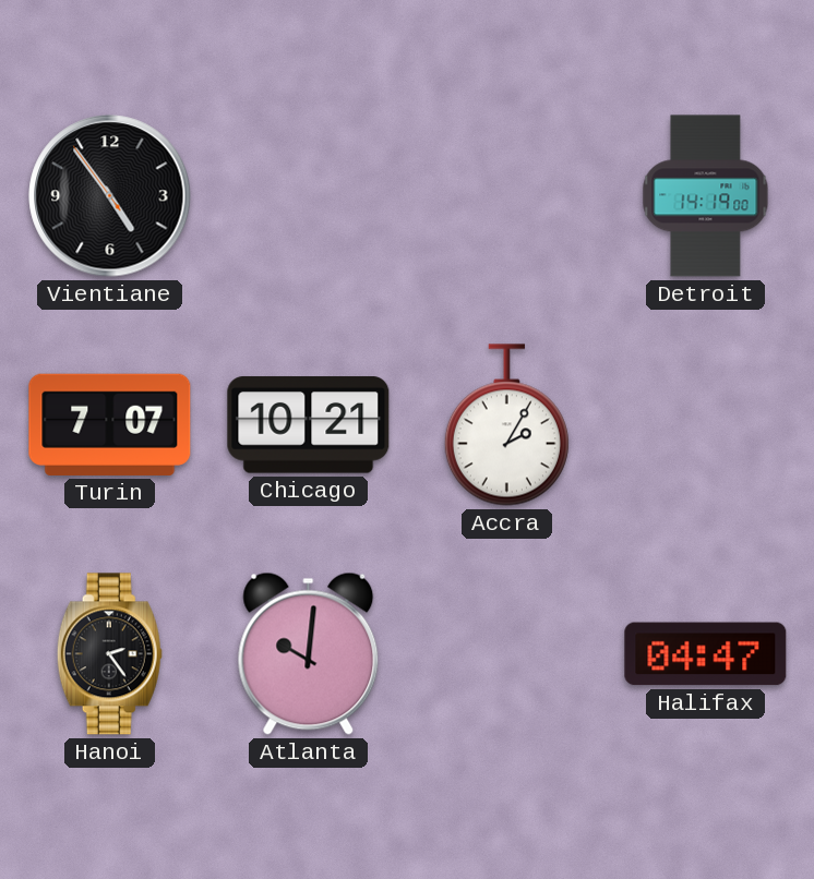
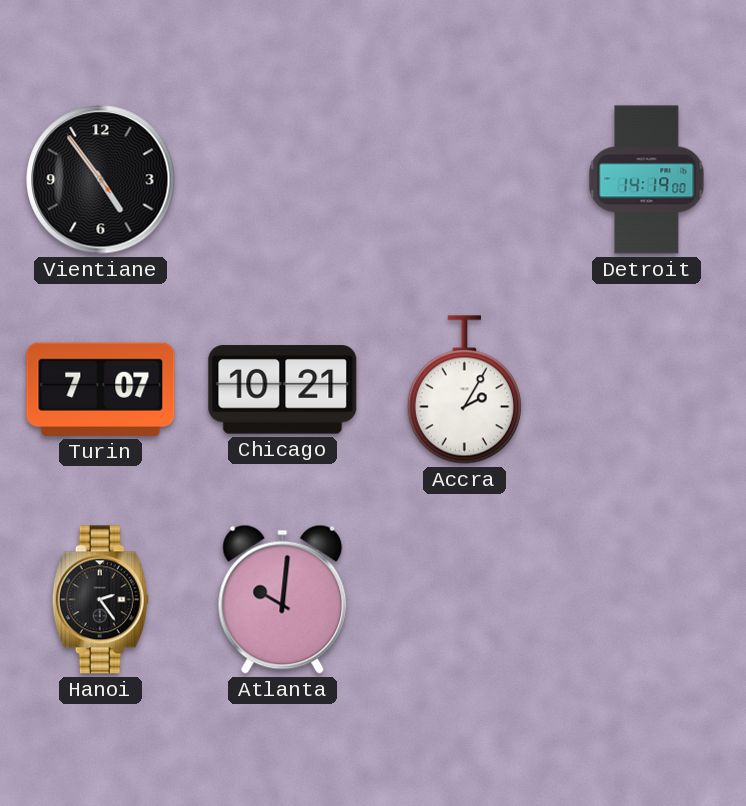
Halifax: 04:47 -> none (706, 654)
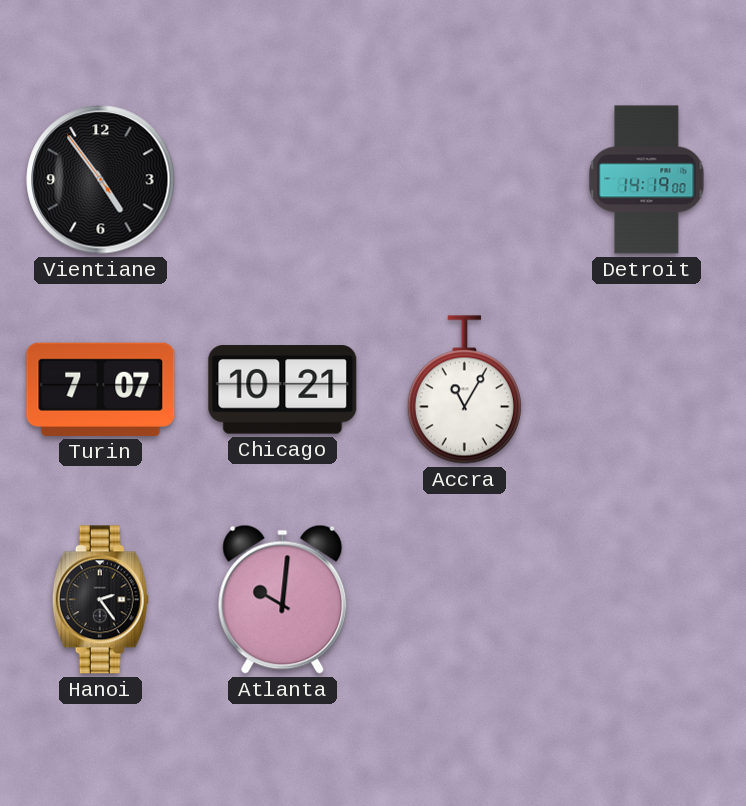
Accra: 2:05 -> 11:05 (464, 390)
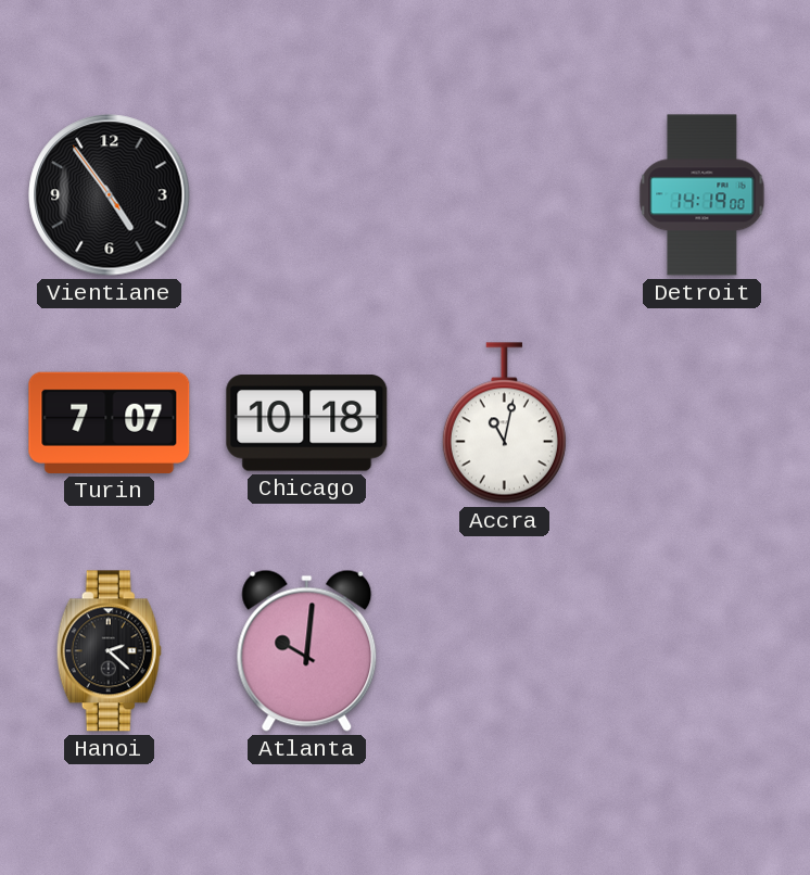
Chicago: 10:21 -> 10:18 (307, 423)
Accra: 11:05 -> 11:02 (504, 423)
Hanoi: 2:24 -> 2:22 (109, 651)
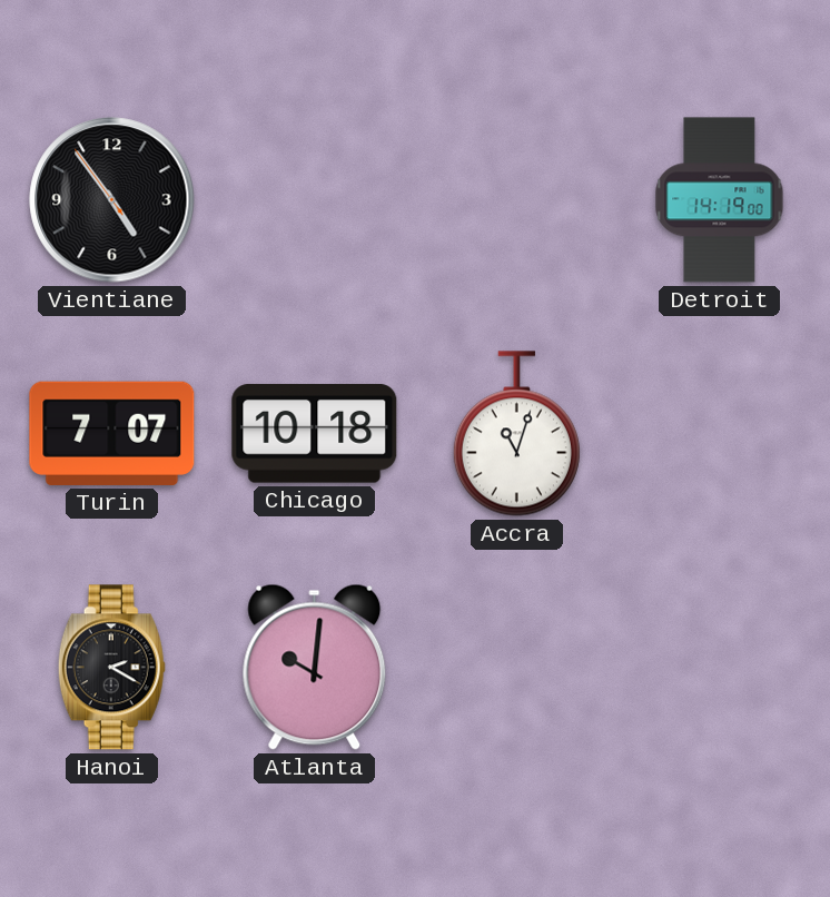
Accra: 11:02 -> 11:03 (516, 434)
Hanoi: 2:22 -> 2:20 (111, 668)
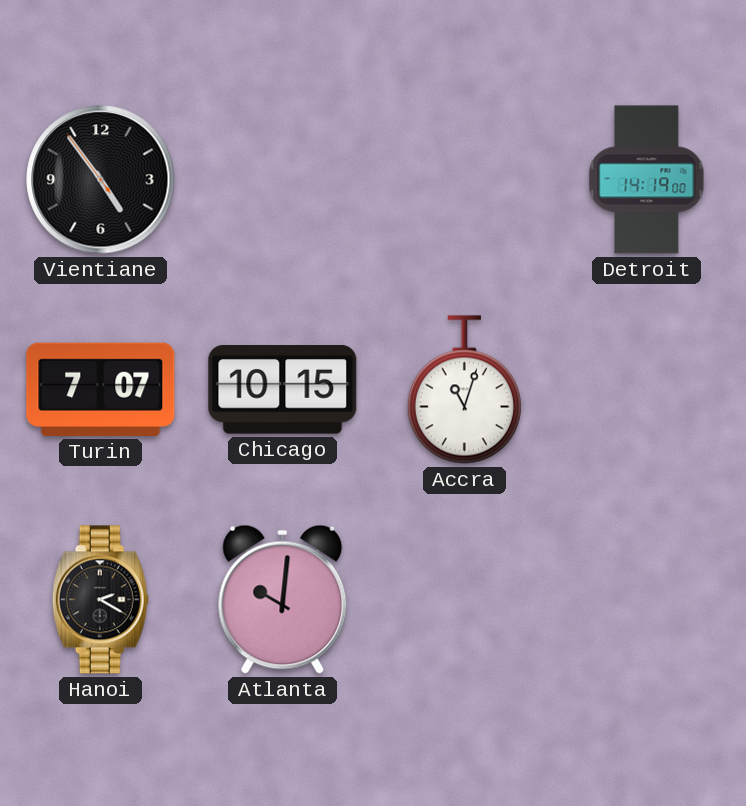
Chicago: 10:18 -> 10:15 (283, 390)
